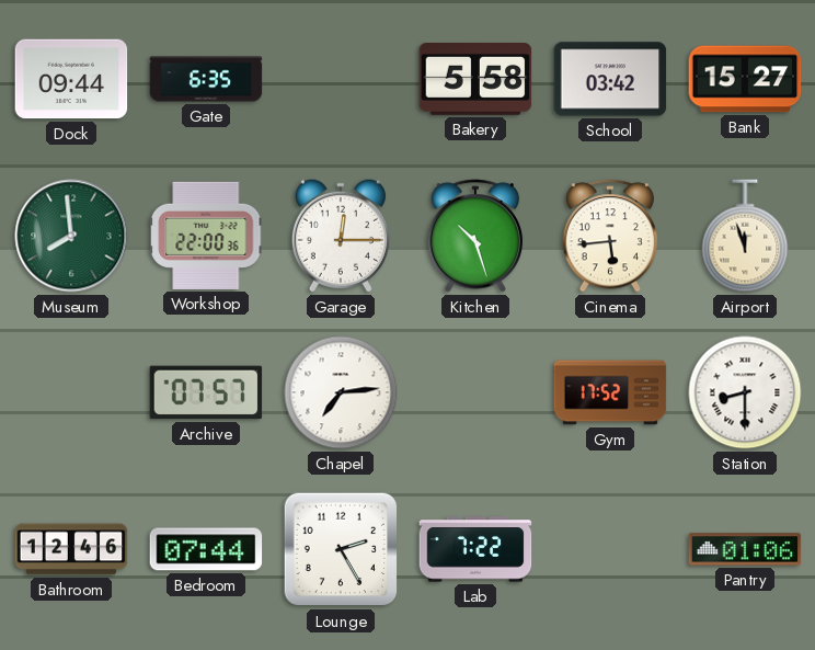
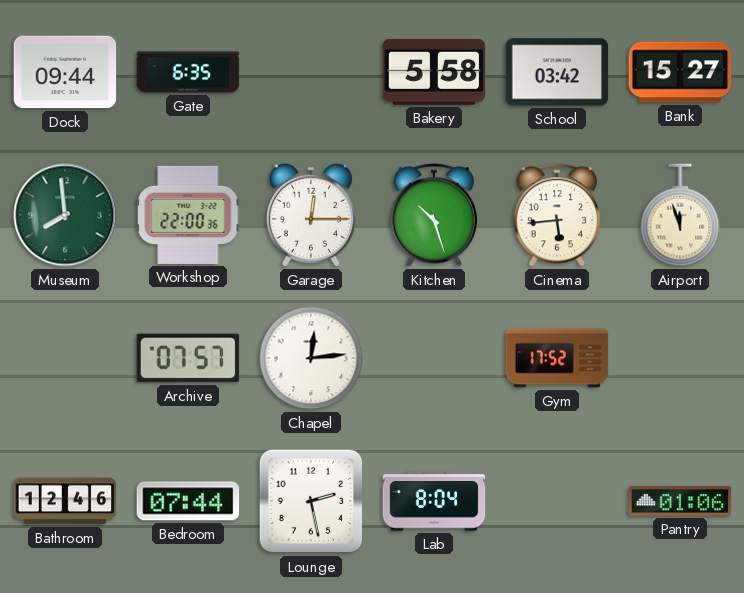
Chapel: 7:14 -> 12:14 (311, 358)
Station: 8:30 -> none (745, 392)
Lounge: 2:25 -> 2:28 (311, 501)
Lab: 7:22 -> 8:04 (434, 501)
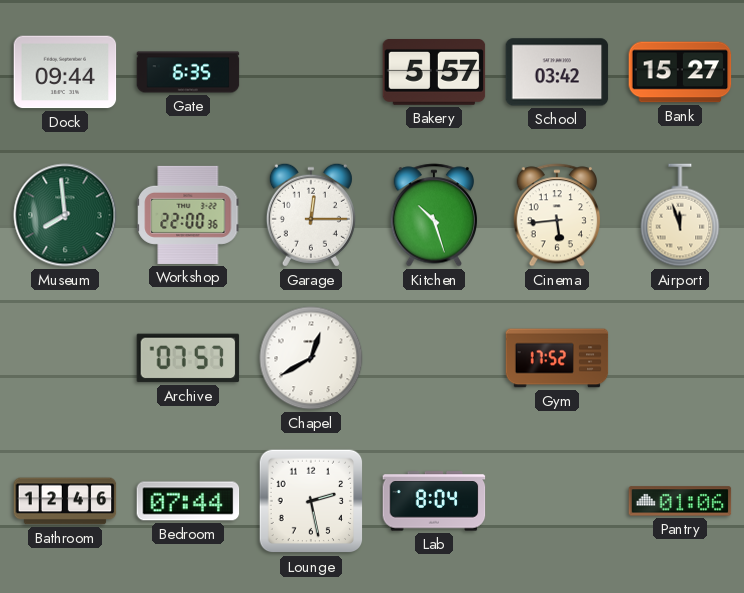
Bakery: 5:58 -> 5:57 (434, 73)
Chapel: 12:14 -> 12:40 (311, 358)
